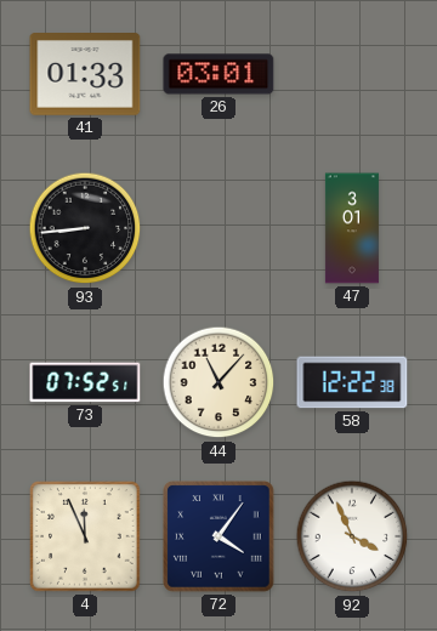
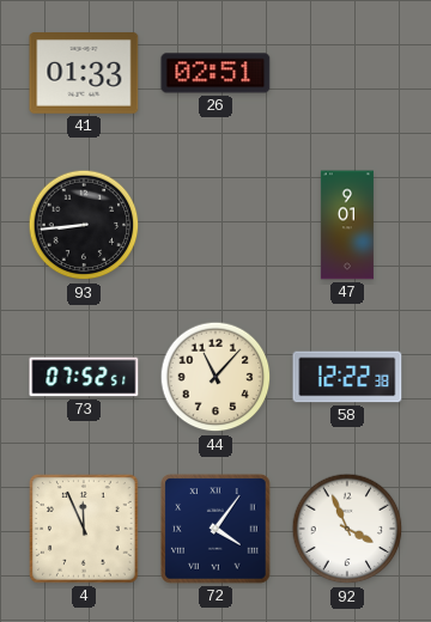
26: 03:01 -> 02:51 (215, 73)
47: 3:01 -> 9:01 (347, 225)
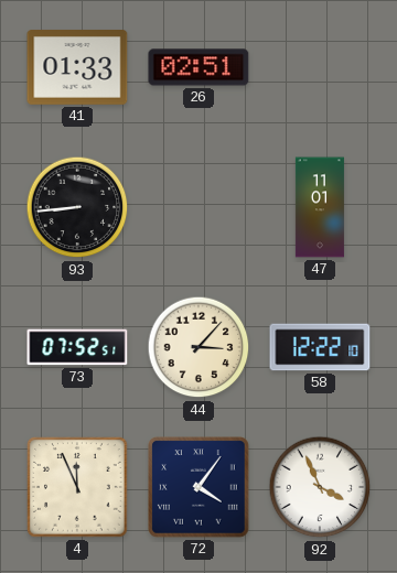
47: 9:01 -> 11:01 (320, 207)
44: 11:07 -> 3:07 (198, 347)
58: 12:22:38 -> 12:22:10 (320, 347)
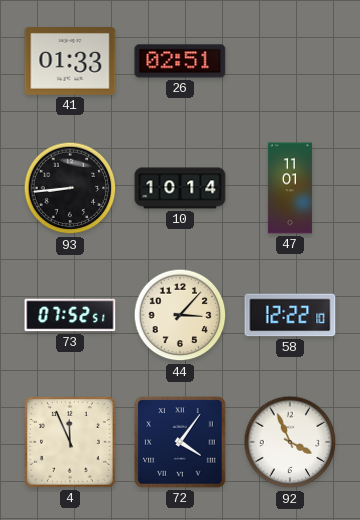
10: none -> 10:14 (180, 188)
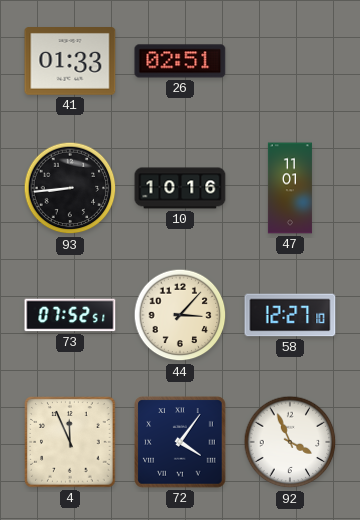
10: 10:14 -> 10:16 (180, 188)
58: 12:22 -> 12:27 (290, 315)
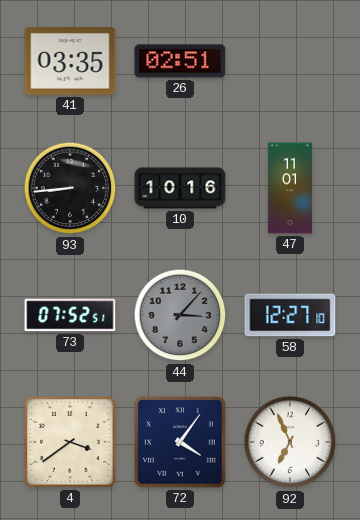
41: 01:33 -> 03:35 (70, 62)
44 dial: cream -> grey (180, 315)
4: 11:56 -> 3:39 (70, 442)
92: 3:56 -> 6:56 (290, 442)
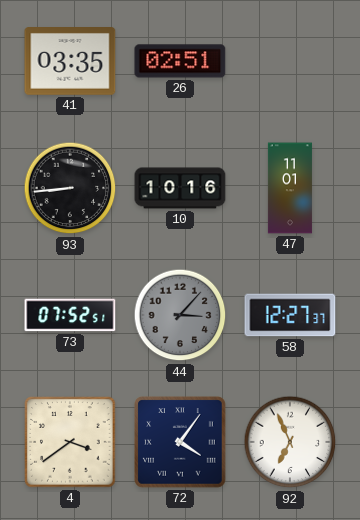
58: 12:27:10 -> 12:27:37 (290, 315)
